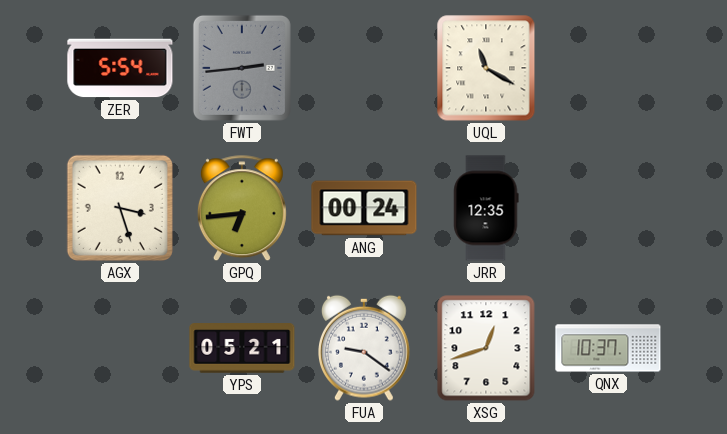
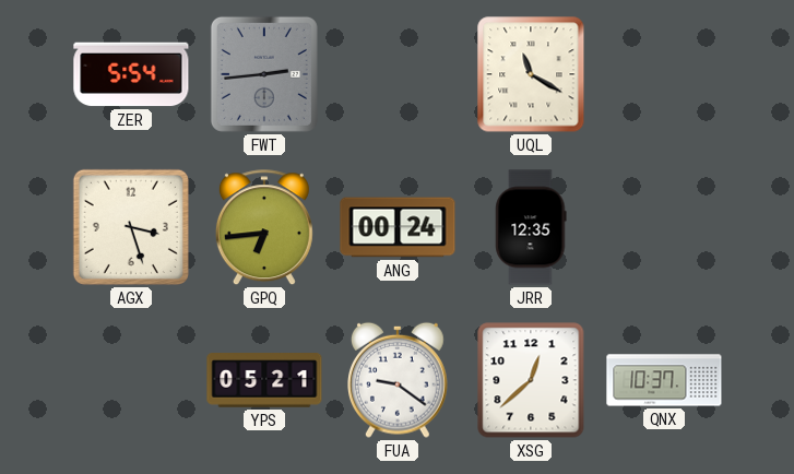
XSG: 12:42 -> 12:38 (531, 380)
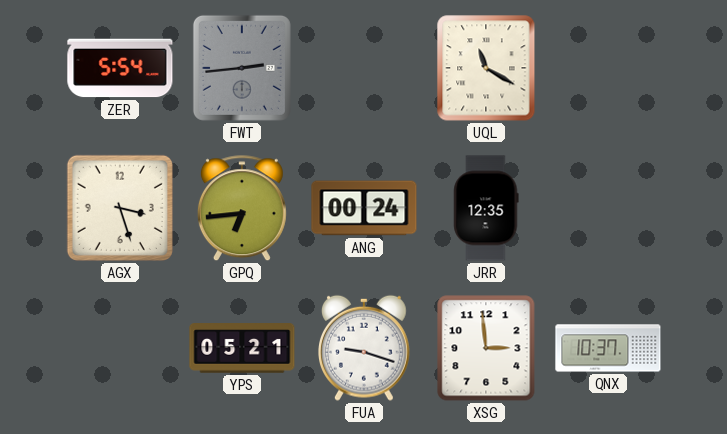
FUA: 9:21 -> 9:18 (365, 348)
XSG: 12:38 -> 2:59 (486, 348)
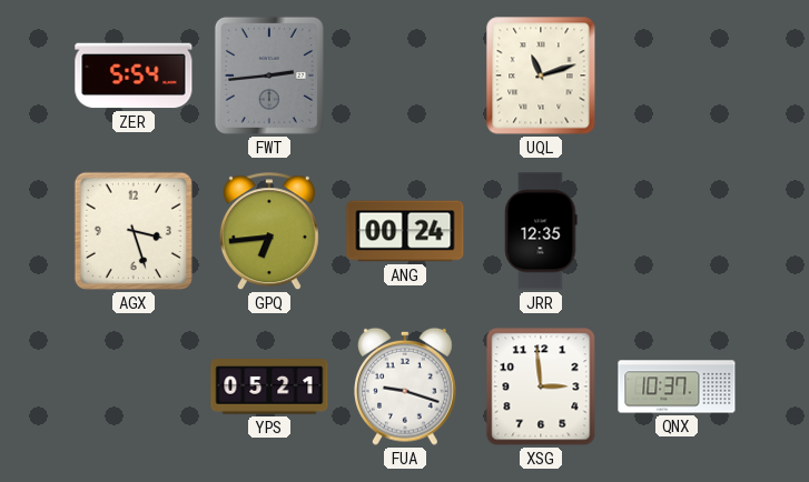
UQL: 11:20 -> 11:12 (541, 76)
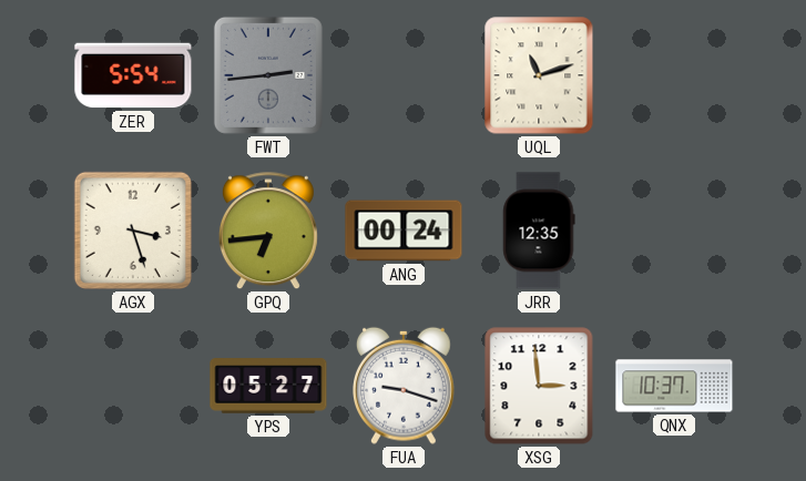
YPS: 05:21 -> 05:27 (268, 386)
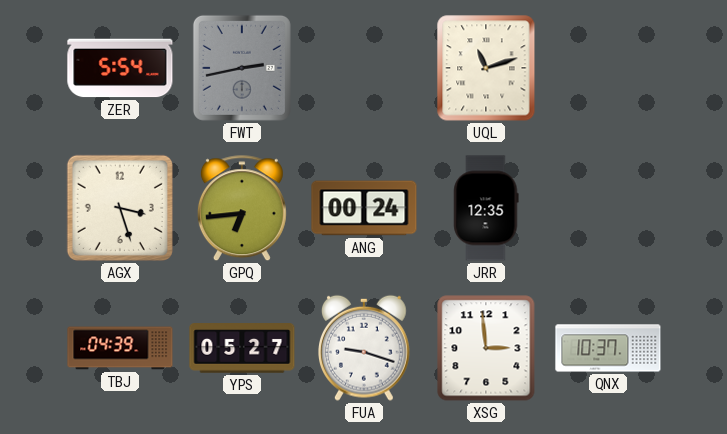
FWT: 2:44 -> 2:43 (242, 68)
TBJ: none -> 04:39 (120, 348)
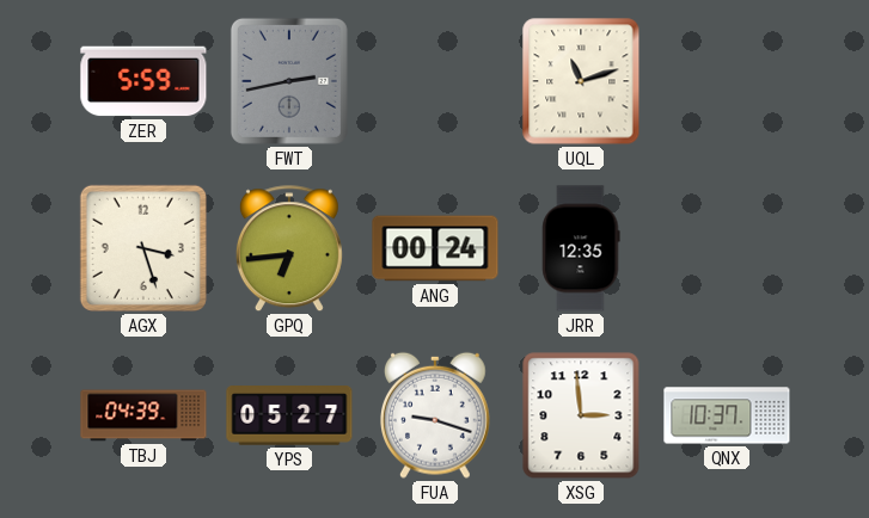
ZER: 5:54 -> 5:59 (143, 81)
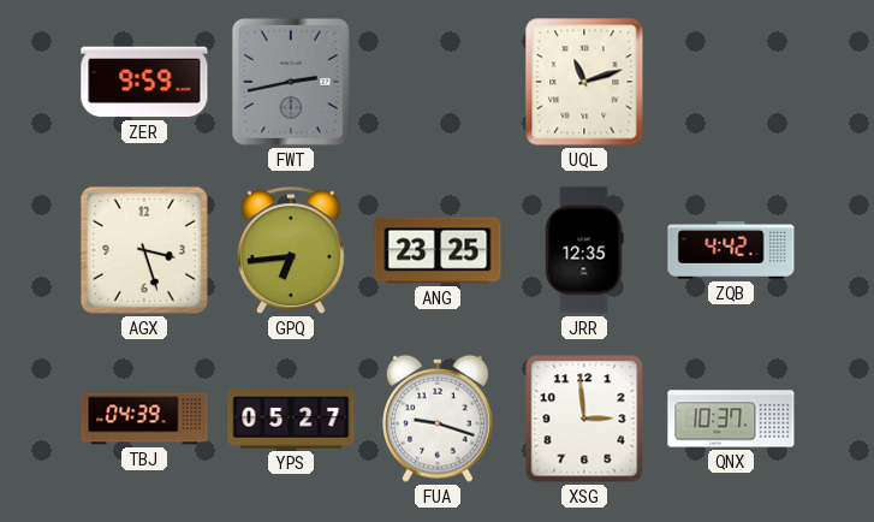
ZER: 5:59 -> 9:59 (144, 82)
ANG: 00:24 -> 23:25 (438, 250)
ZQB: none -> 4:42 (731, 251)
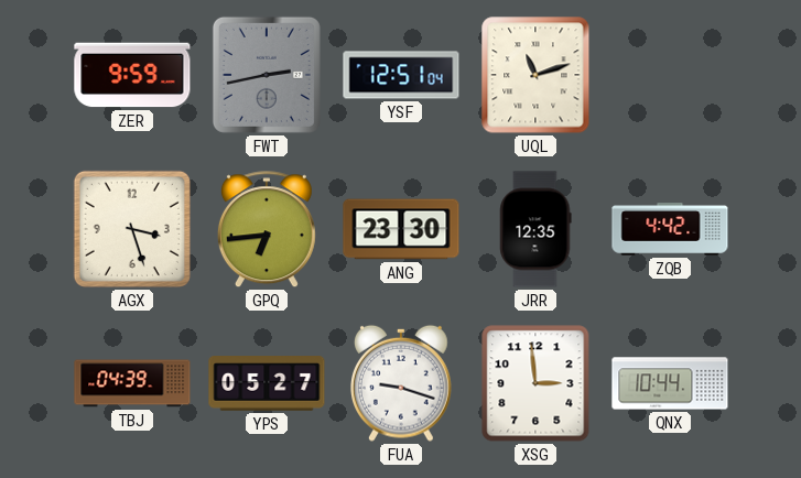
YSF: none -> 12:51 (401, 75)
ANG: 23:25 -> 23:30 (401, 229)
QNX: 10:37 -> 10:44 (670, 383)
